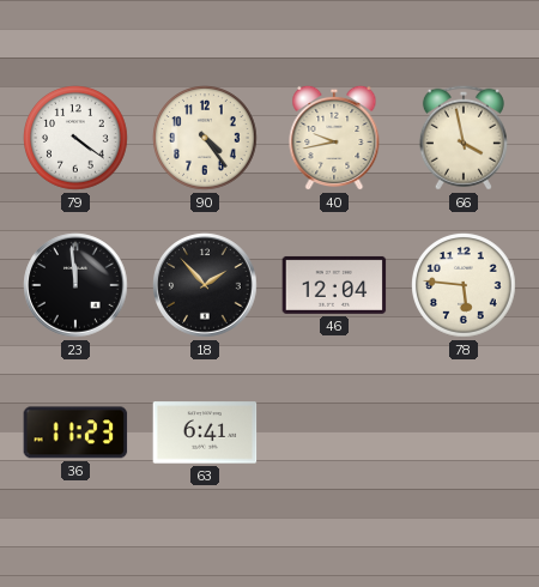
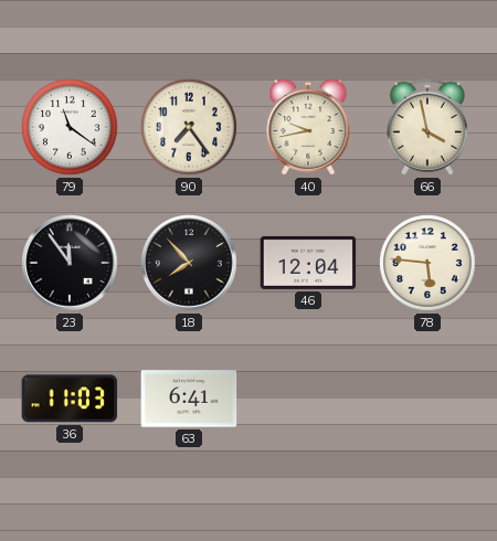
79: 4:21 -> 11:21 (71, 128)
90: 4:24 -> 7:24 (190, 128)
23: 11:59 -> 11:54 (70, 263)
18: 1:53 -> 7:53 (189, 263)
36: 11:23 -> 11:03 (70, 399)
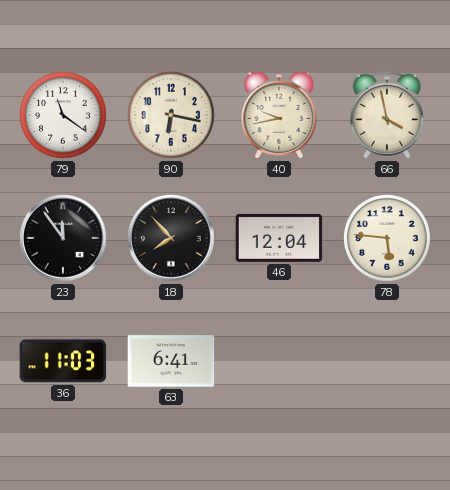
90: 7:24 -> 6:17 (172, 116)
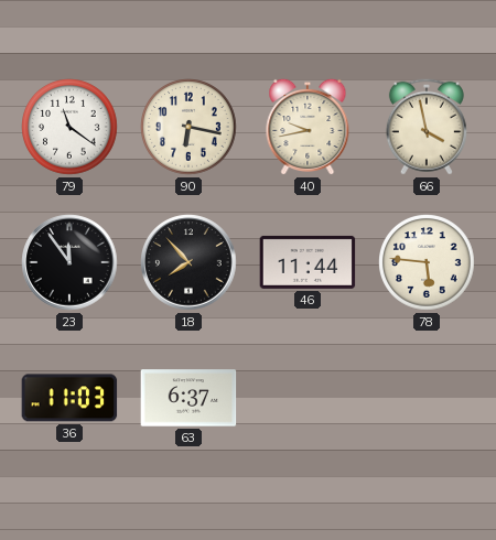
46: 12:04 -> 11:44 (308, 262)
63: 6:41 -> 6:37 (188, 398)
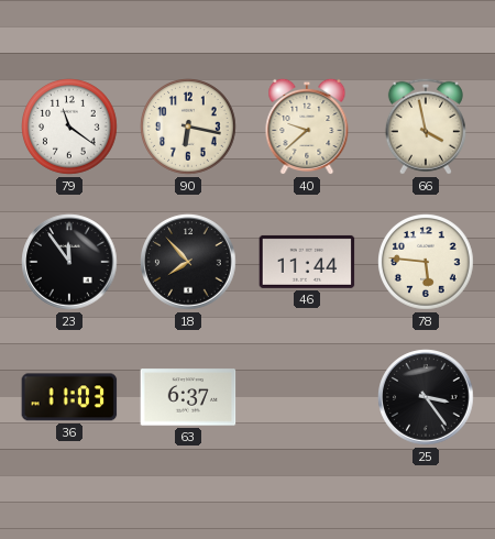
40: 9:43 -> 9:38 (307, 127)
25: none -> 3:24 (426, 397)
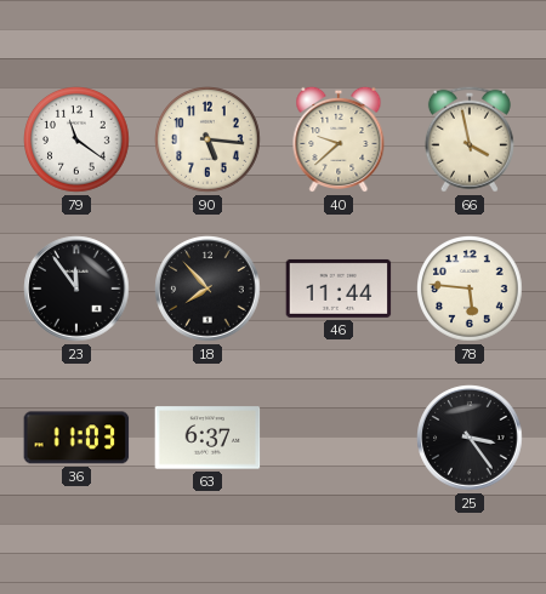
90: 6:17 -> 5:16 (209, 141)
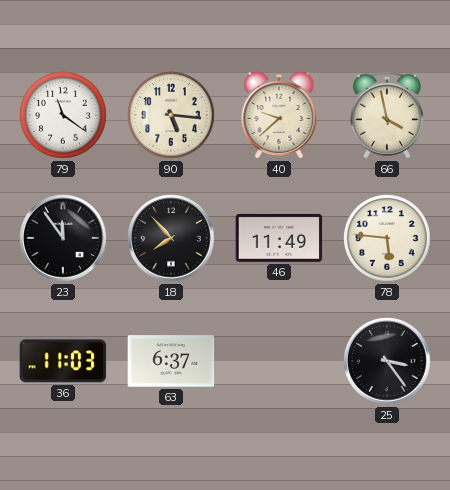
46: 11:44 -> 11:49 (279, 238)
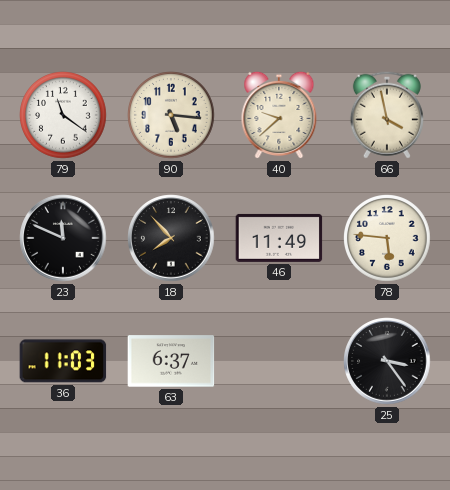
23: 11:54 -> 11:49 (63, 238)
